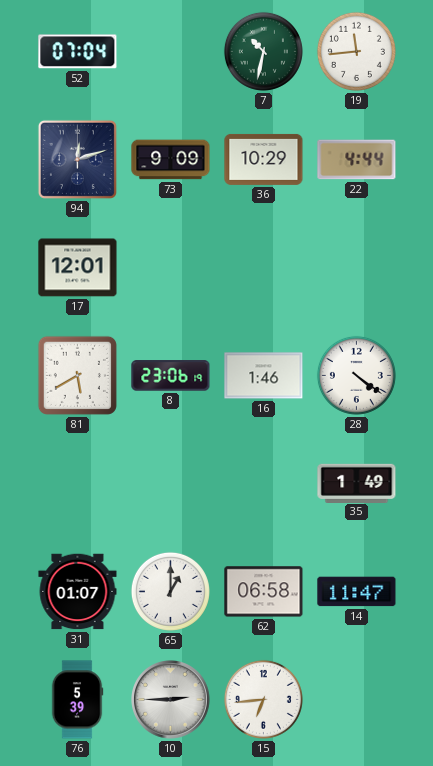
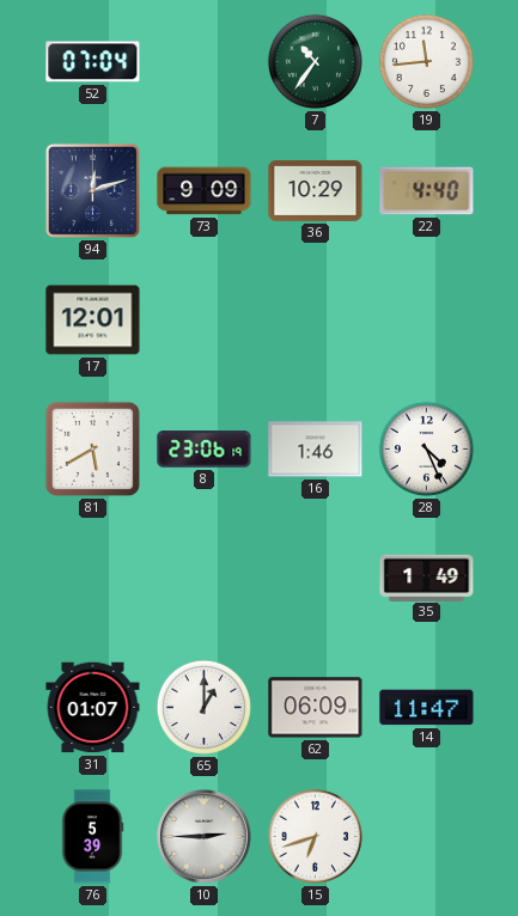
7: 10:32 -> 10:36 (315, 61)
22: 4:44 -> 4:40 (427, 191)
28: 4:21 -> 4:26 (426, 448)
62: 06:58 -> 06:09 (316, 708)
15: 6:44 -> 6:42 (315, 836)
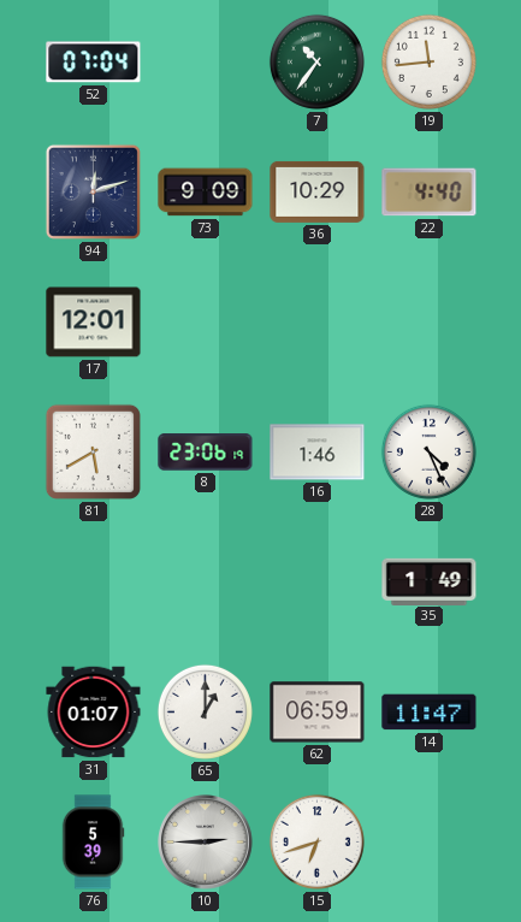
62: 06:09 -> 06:59 (318, 713)
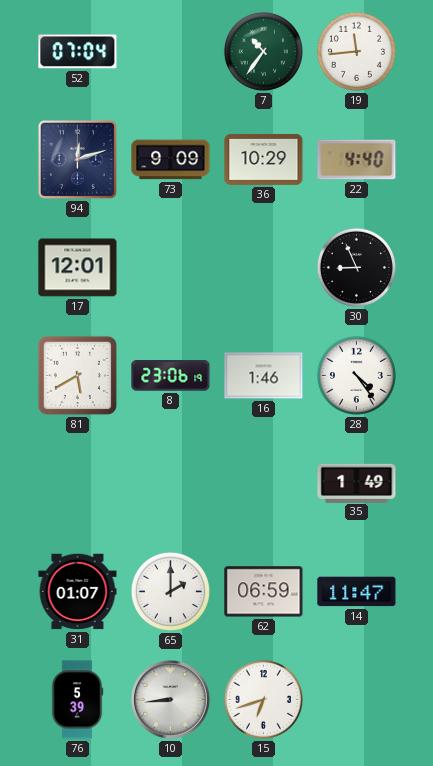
30: none -> 8:56 (356, 267)
28: 4:26 -> 4:24 (356, 375)
65: 1:00 -> 2:00 (170, 591)
10: 2:45 -> 8:44 (171, 700)
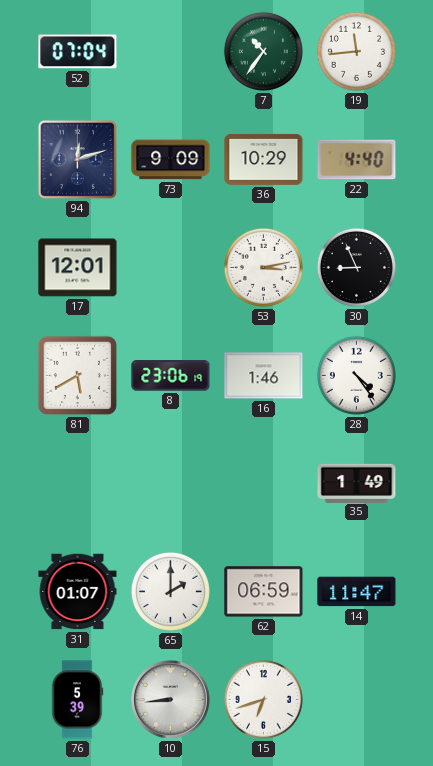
53: none -> 3:13 (263, 267)
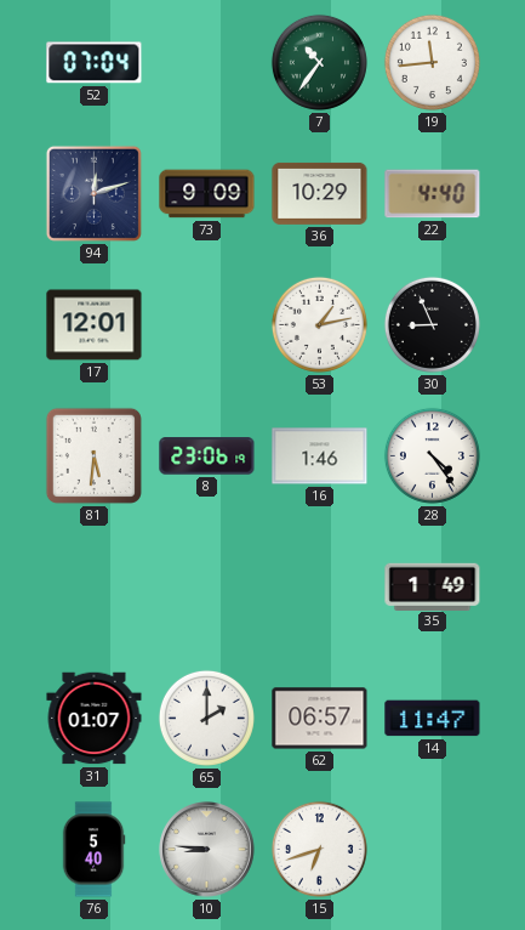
53: 3:13 -> 1:13 (319, 324)
81: 5:40 -> 5:31 (93, 455)
62: 06:59 -> 06:57 (320, 719)
76: 5:39 -> 5:40 (93, 850)
10: 8:44 -> 8:46 (207, 850)
